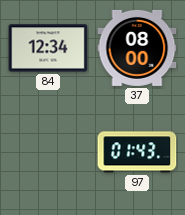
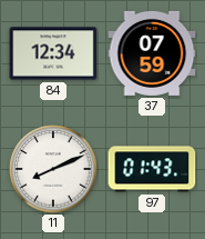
37: 08:00 -> 07:59 (152, 53)
11: none -> 8:11 (53, 169)
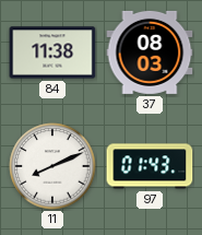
84: 12:34 -> 11:38 (52, 52)
37: 07:59 -> 08:03 (150, 52)
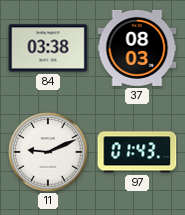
84: 11:38 -> 03:38 (48, 48)
11: 8:11 -> 9:11 (48, 152)
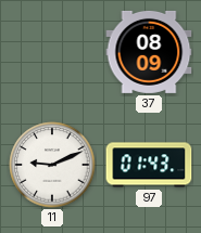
84: 03:38 -> none (48, 48)
37: 08:03 -> 08:09 (149, 52)
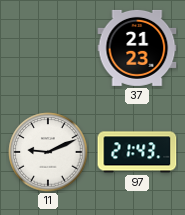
37: 08:09 -> 21:23 (137, 48)
97: 01:43 -> 21:43 (137, 152)
